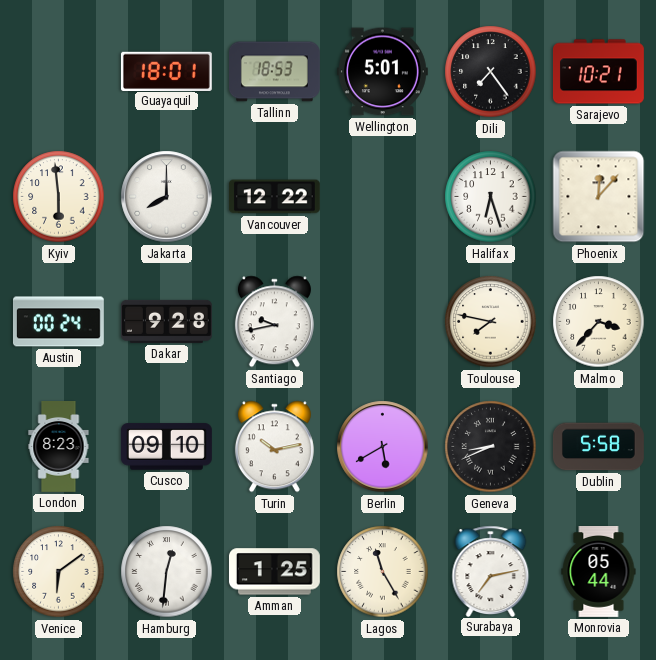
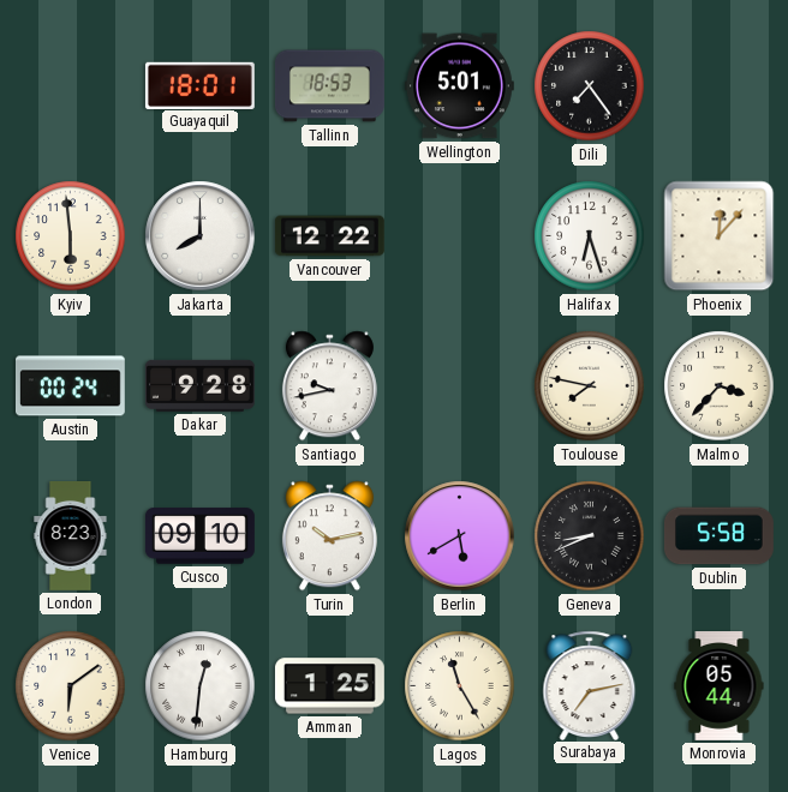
Sarajevo: 10:21 -> none (598, 72)
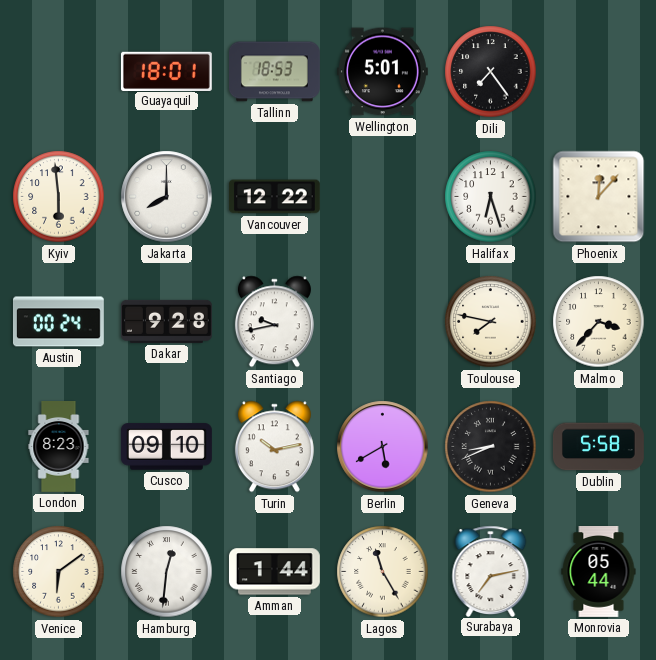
Amman: 1:25 -> 1:44 (274, 572)
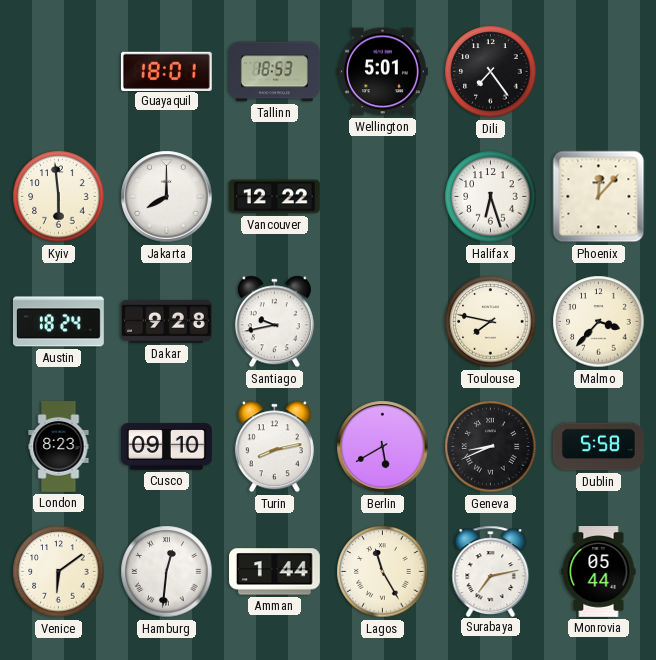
Austin: 00:24 -> 18:24 (58, 322)
Turin: 10:13 -> 8:13 (274, 447)
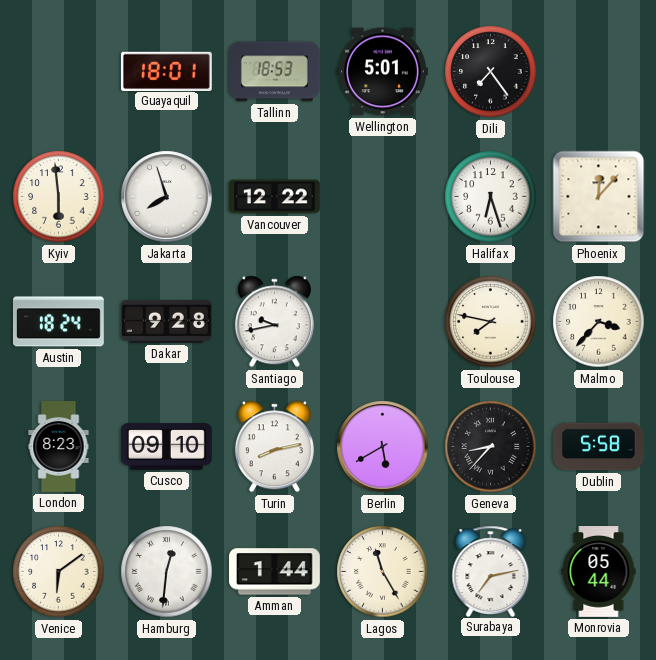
Jakarta: 8:00 -> 7:57 (167, 197)
Geneva: 8:41 -> 8:37 (491, 447)
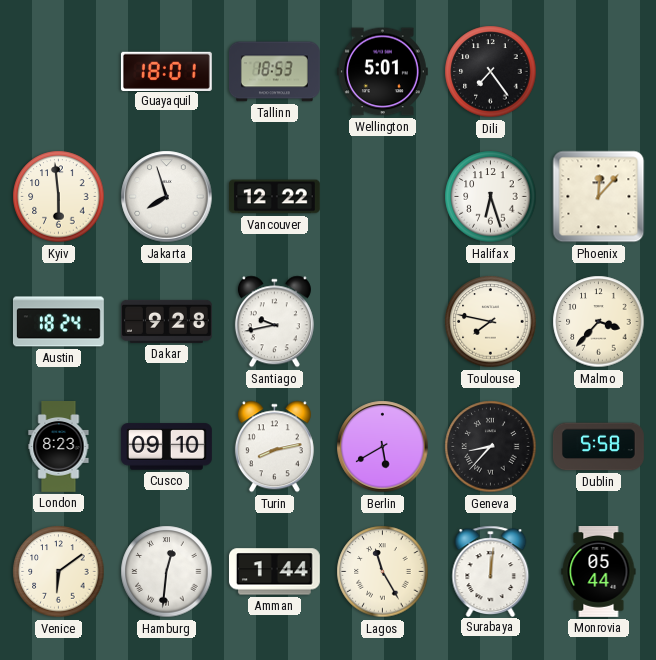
Surabaya: 7:13 -> 12:01 (491, 571)
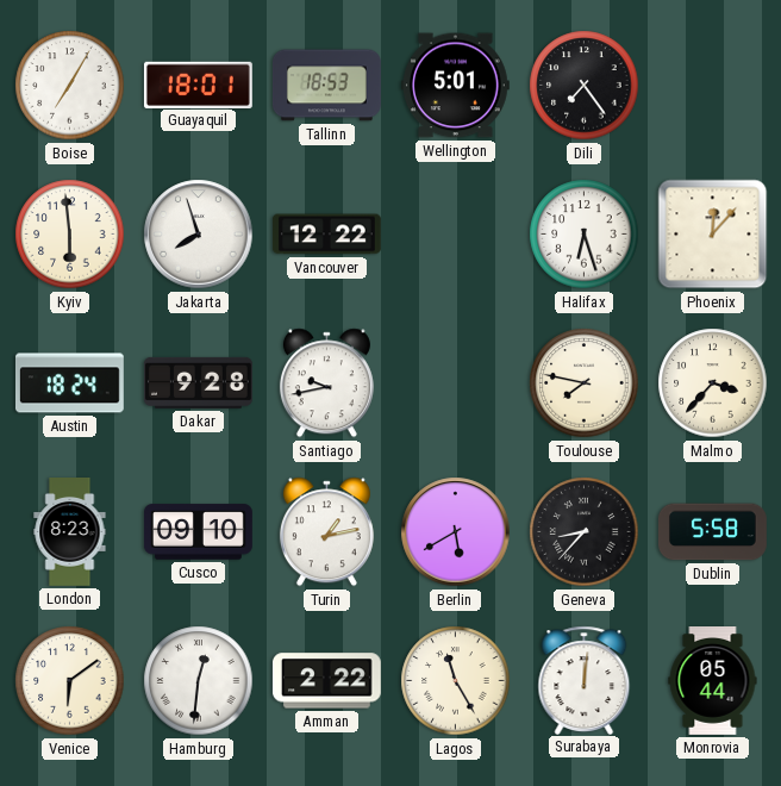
Boise: none -> 7:05 (70, 86)
Turin: 8:13 -> 1:13 (326, 532)
Amman: 1:44 -> 2:22 (326, 681)
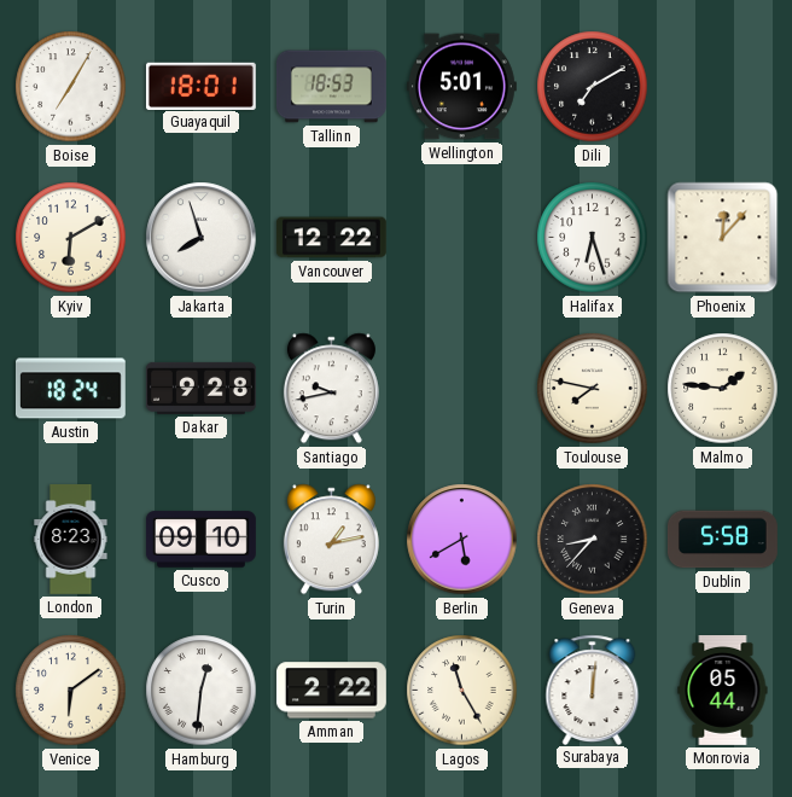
Dili: 7:24 -> 7:10 (593, 87)
Kyiv: 5:59 -> 6:10 (71, 238)
Malmo: 3:37 -> 1:46 (723, 389)
